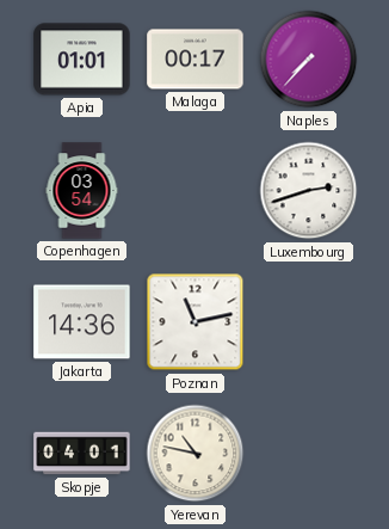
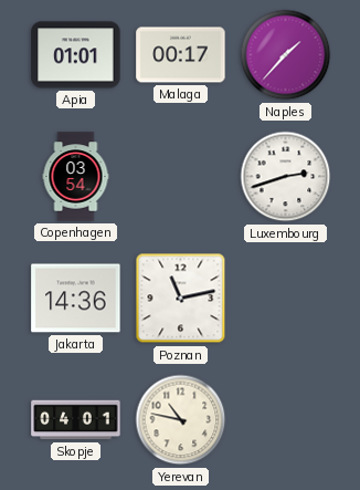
Naples: 7:37 -> 1:37 (286, 55)
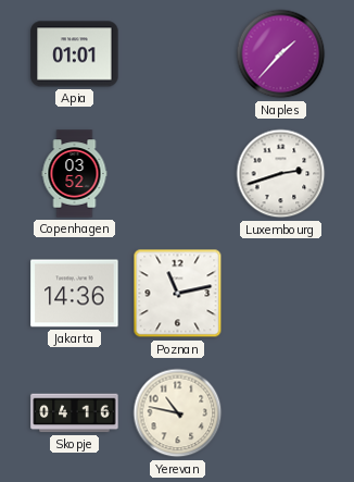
Malaga: 00:17 -> none (181, 55)
Copenhagen: 03:54 -> 03:52 (75, 174)
Skopje: 04:01 -> 04:16 (75, 413)
